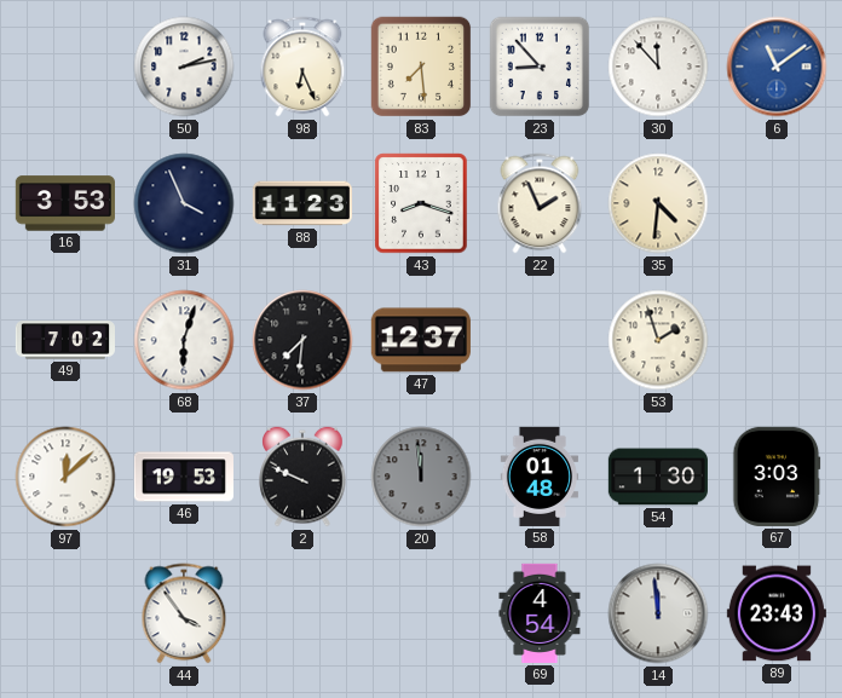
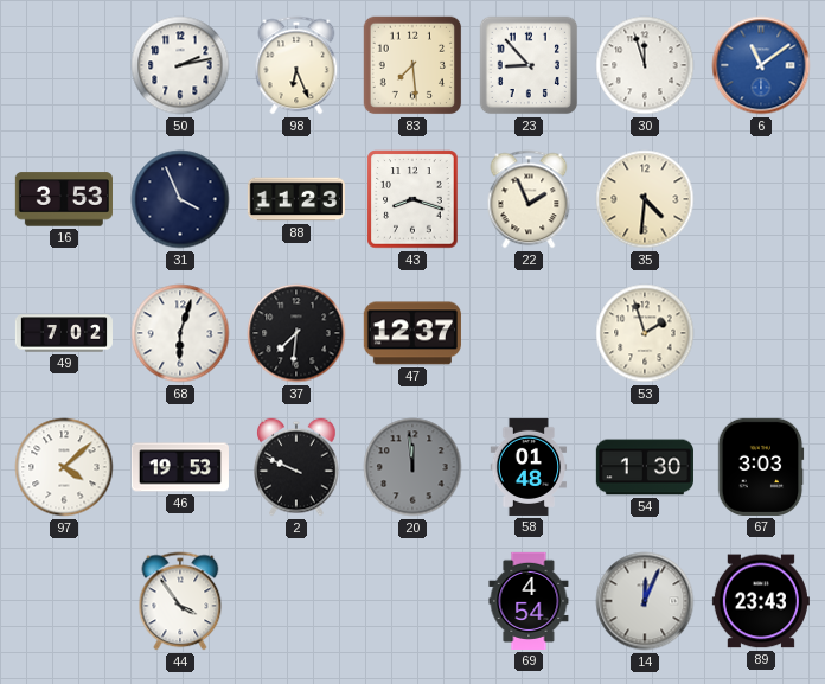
30: 11:53 -> 11:57 (645, 65)
97: 12:08 -> 4:08 (64, 467)
14: 11:59 -> 12:04 (645, 601)
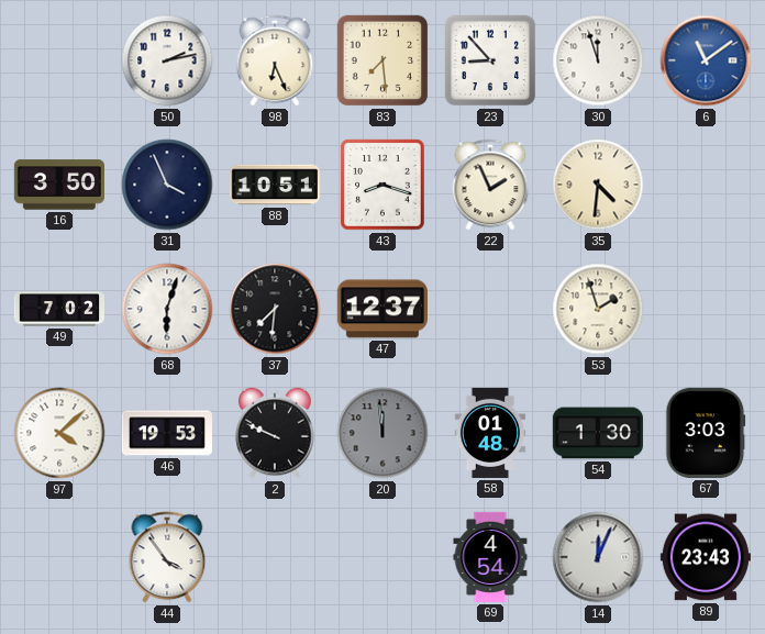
16: 3:53 -> 3:50 (59, 185)
88: 11:23 -> 10:51 (275, 185)
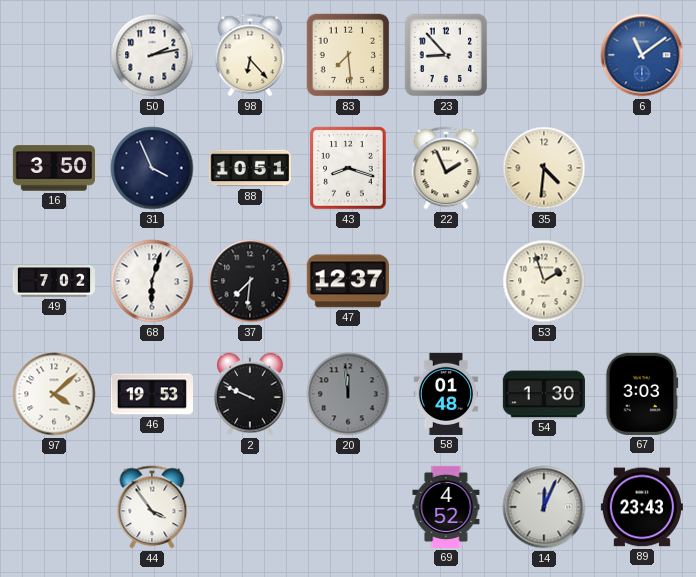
98: 6:26 -> 6:23 (250, 55)
30: 11:57 -> none (598, 60)
69: 4:54 -> 4:52 (446, 507)
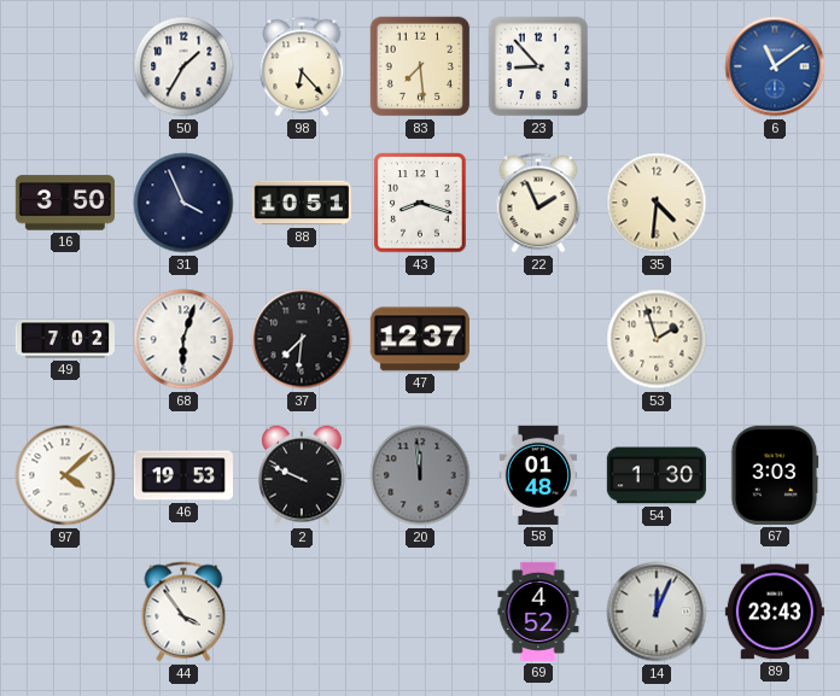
50: 2:13 -> 1:35 (183, 66)
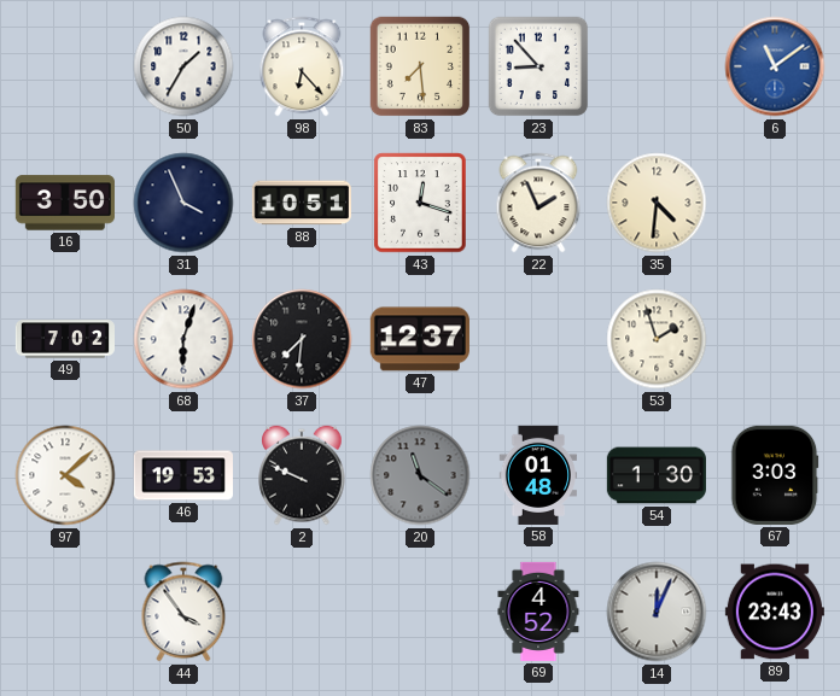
43: 8:18 -> 12:18 (420, 203)
20: 11:59 -> 11:21 (420, 475)
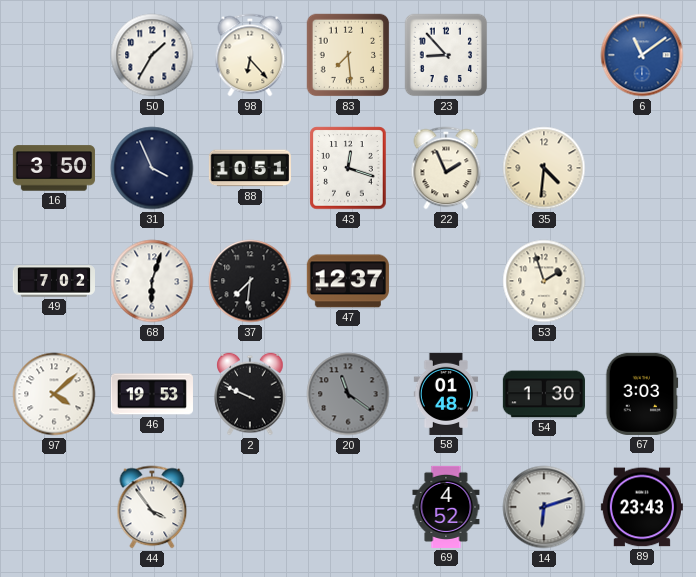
14: 12:04 -> 6:12 (544, 507)
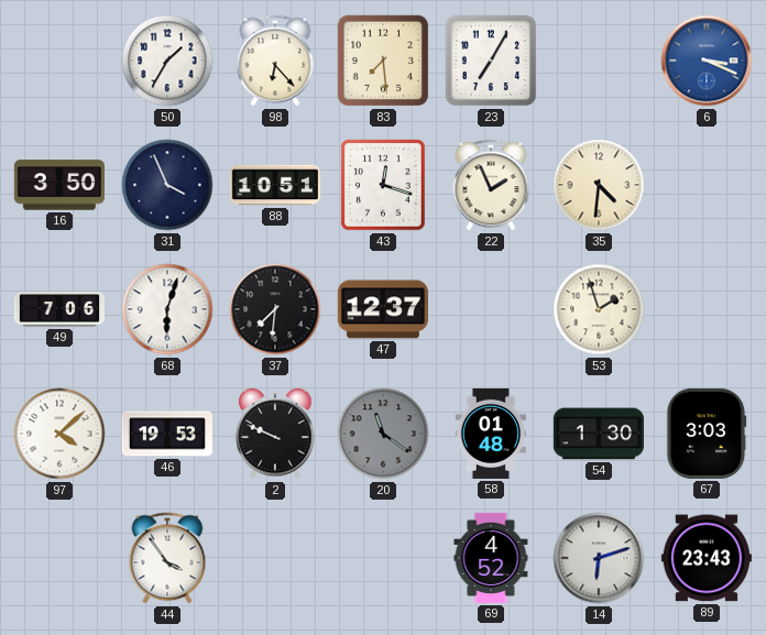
23: 8:53 -> 7:05 (491, 61)
6: 11:09 -> 3:19 (707, 61)
49: 7:02 -> 7:06 (58, 309)
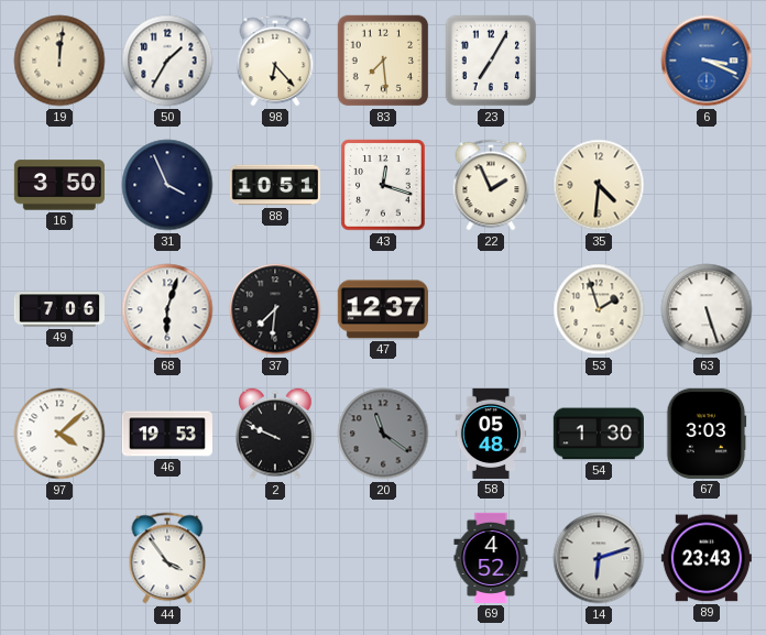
19: none -> 12:01 (59, 61)
63: none -> 5:27 (707, 309)
58: 01:48 -> 05:48 (491, 434)
